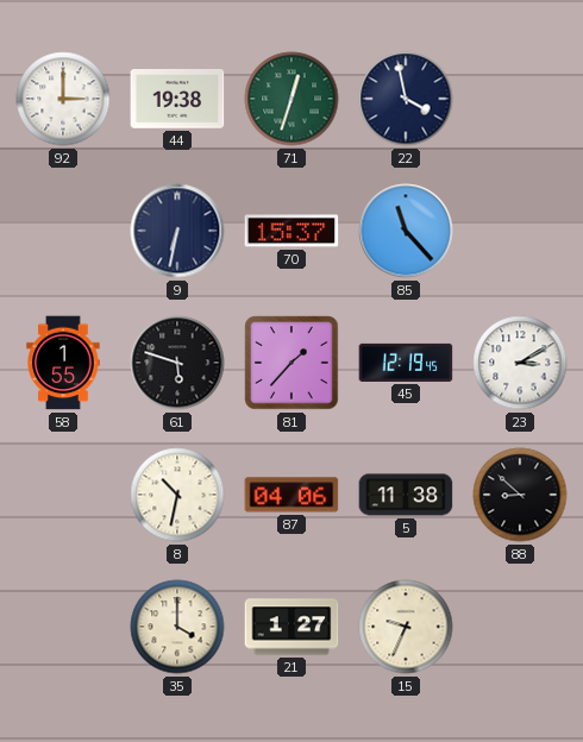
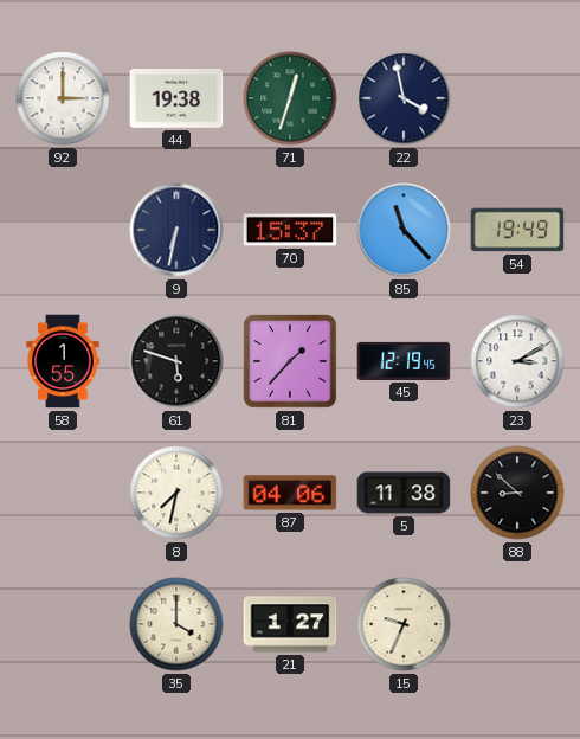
54: none -> 19:49 (517, 230)
8: 10:32 -> 7:32 (176, 493)
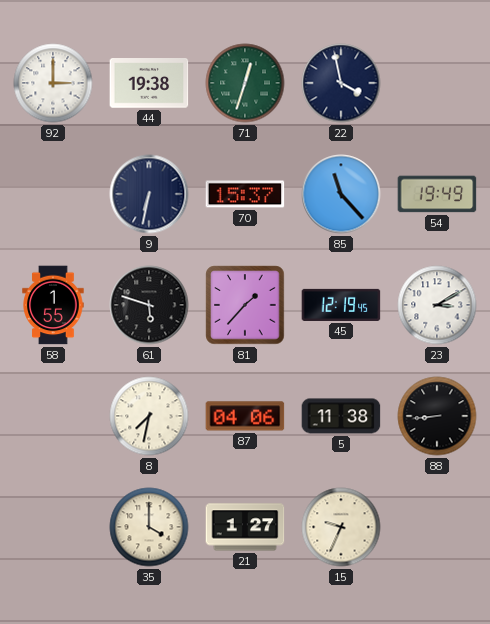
88: 8:52 -> 8:44 (437, 416)
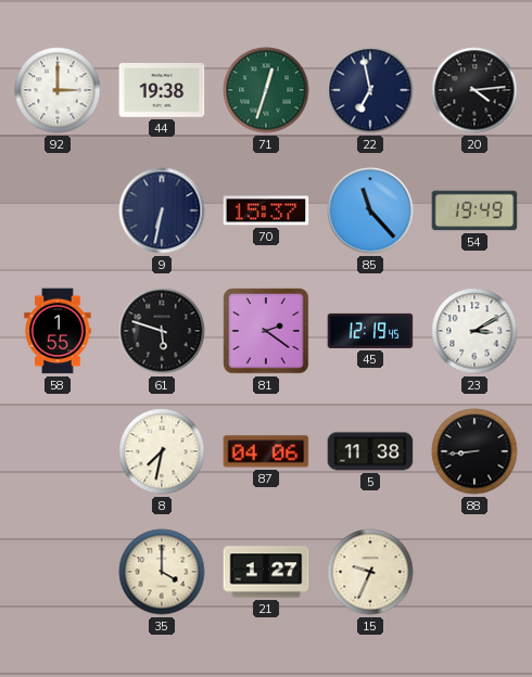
22: 3:58 -> 6:58 (370, 90)
20: none -> 4:14 (474, 90)
81: 1:37 -> 2:21 (266, 331)
